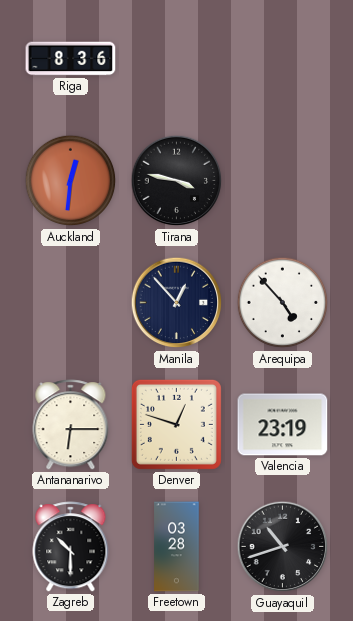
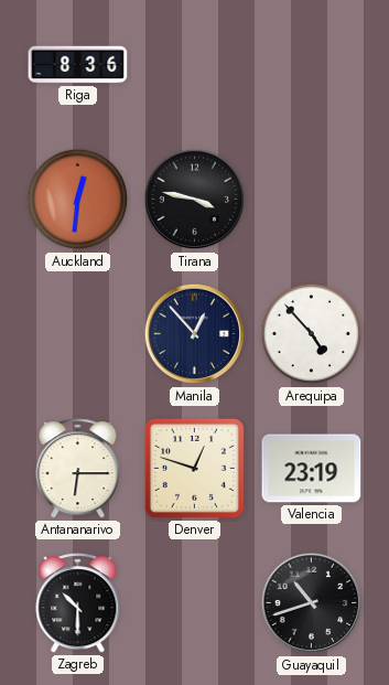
Freetown: 03:28 -> none (177, 547)
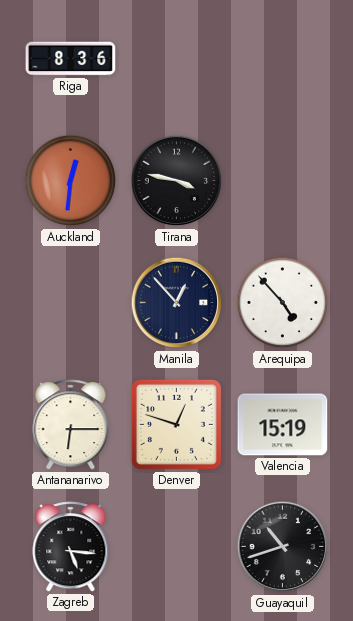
Valencia: 23:19 -> 15:19 (283, 425)
Zagreb: 10:30 -> 5:16 (71, 547)
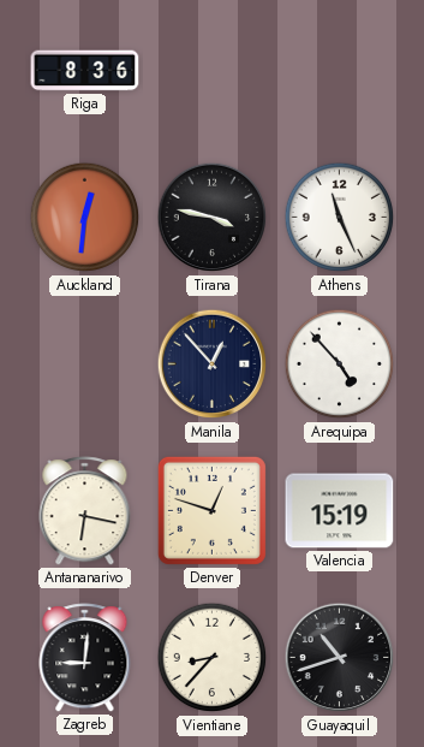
Athens: none -> 11:26 (340, 218)
Antananarivo: 6:15 -> 6:17 (85, 511)
Zagreb: 5:16 -> 9:01 (85, 658)
Vientiane: none -> 8:37 (213, 658)
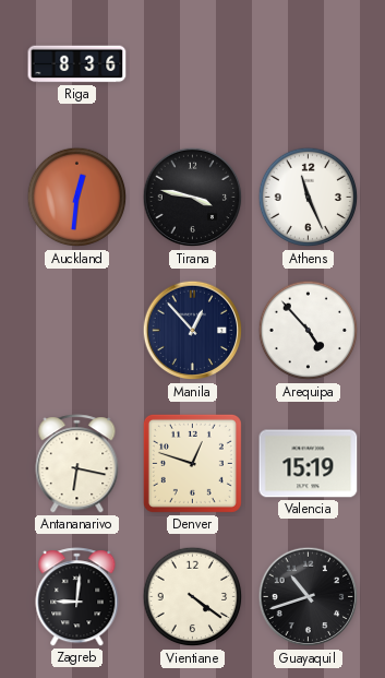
Vientiane: 8:37 -> 4:21 (193, 597)
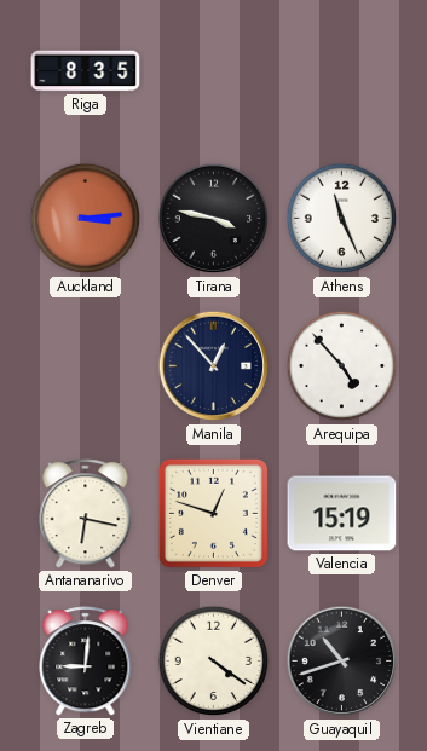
Riga: 8:36 -> 8:35 (86, 71)
Auckland: 12:31 -> 3:14 (86, 219)
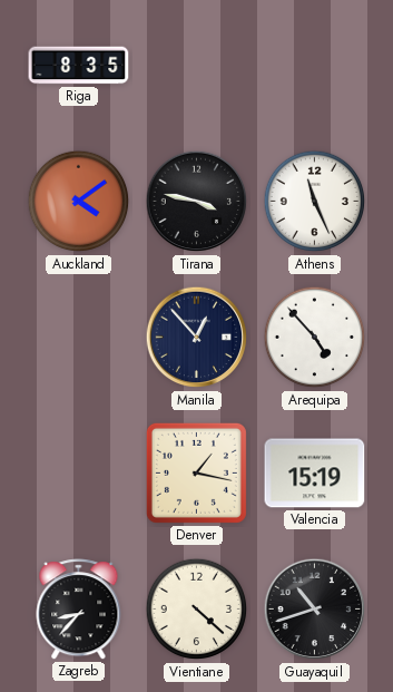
Auckland: 3:14 -> 4:09 (79, 202)
Antananarivo: 6:17 -> none (86, 514)
Denver: 12:48 -> 1:17 (196, 472)
Zagreb: 9:01 -> 8:37 (79, 610)
Vientiane: 4:21 -> 4:22 (197, 610)
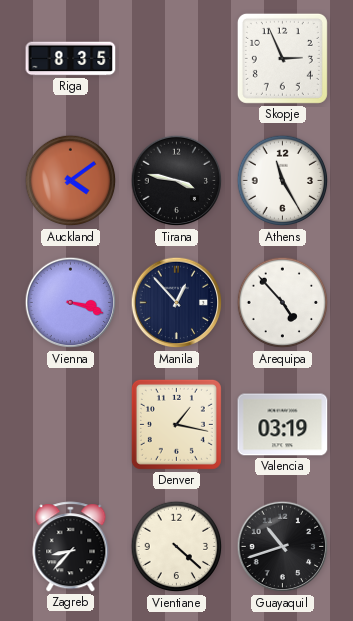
Skopje: none -> 2:56 (282, 58)
Athens: 11:26 -> 11:25 (283, 181)
Vienna: none -> 3:18 (71, 303)
Valencia: 15:19 -> 03:19 (283, 425)
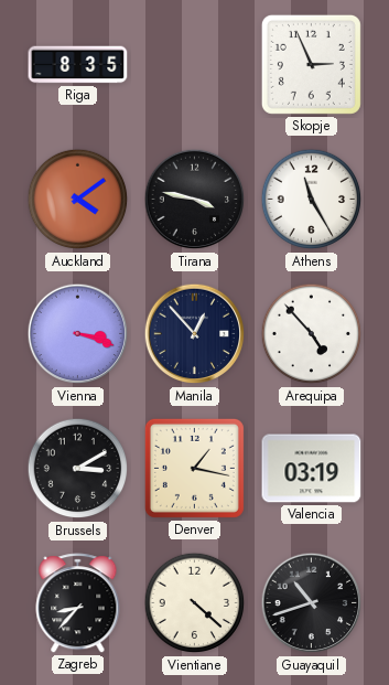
Brussels: none -> 3:10 (78, 469)
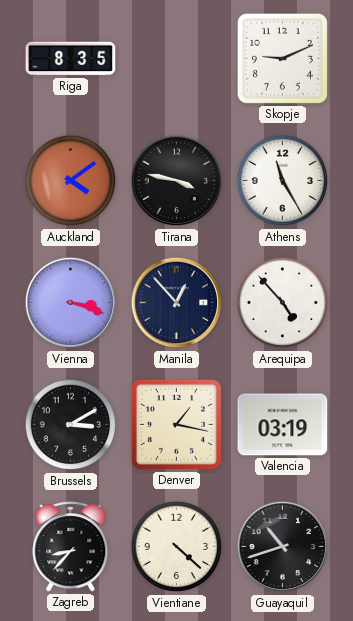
Skopje: 2:56 -> 9:11 (282, 58)
